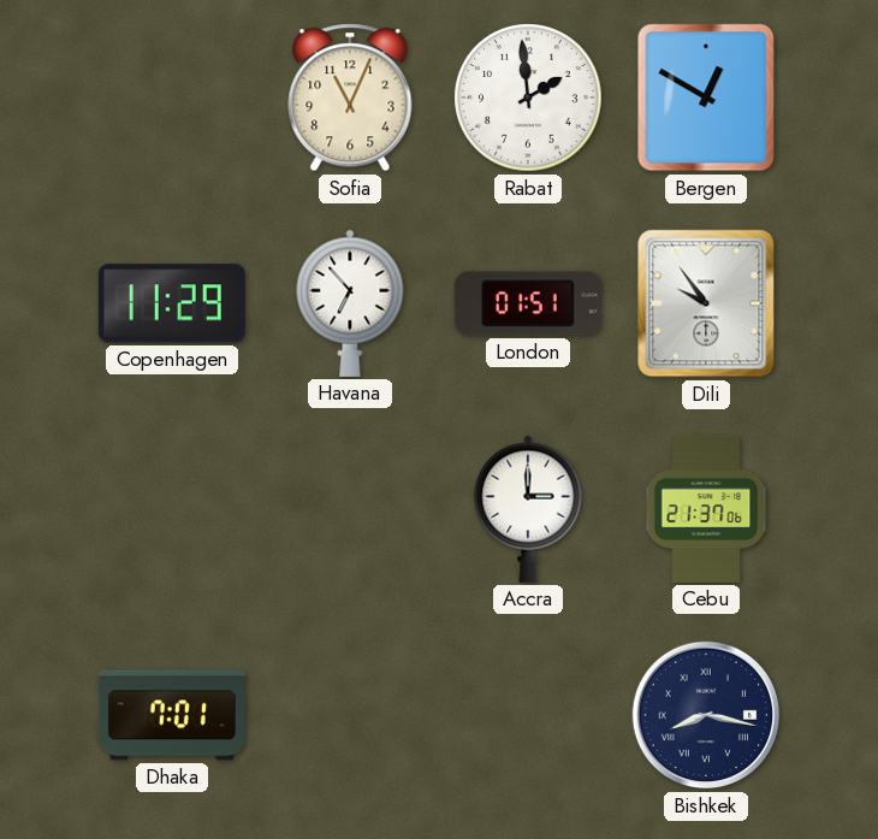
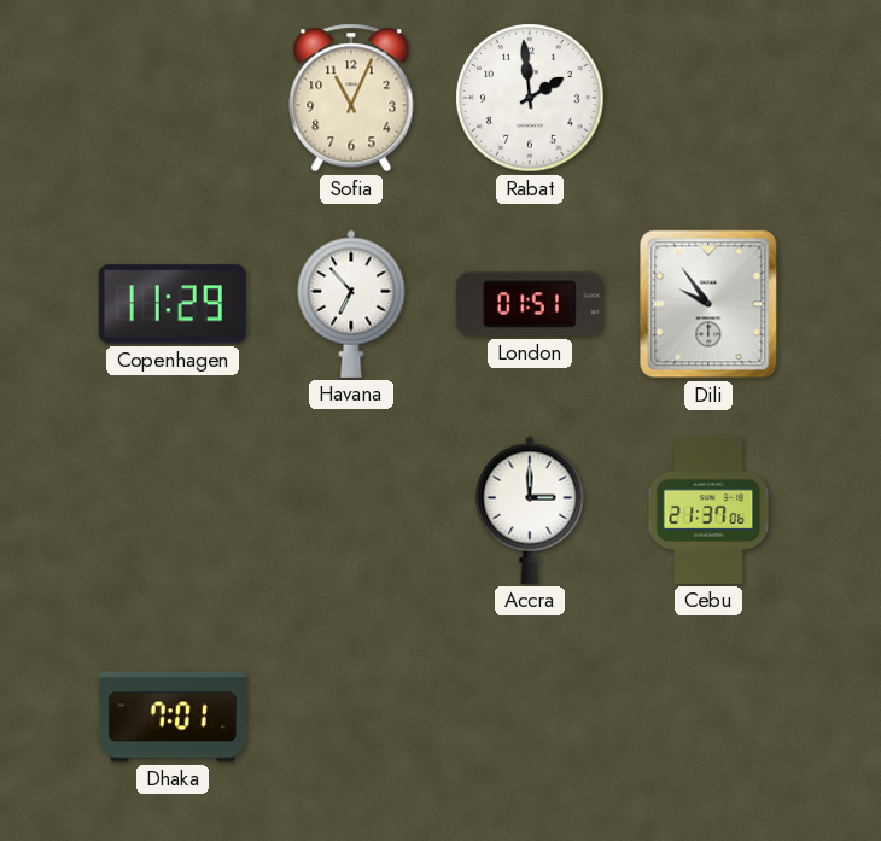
Bergen: 12:50 -> none (706, 98)
Bishkek: 8:17 -> none (706, 715)
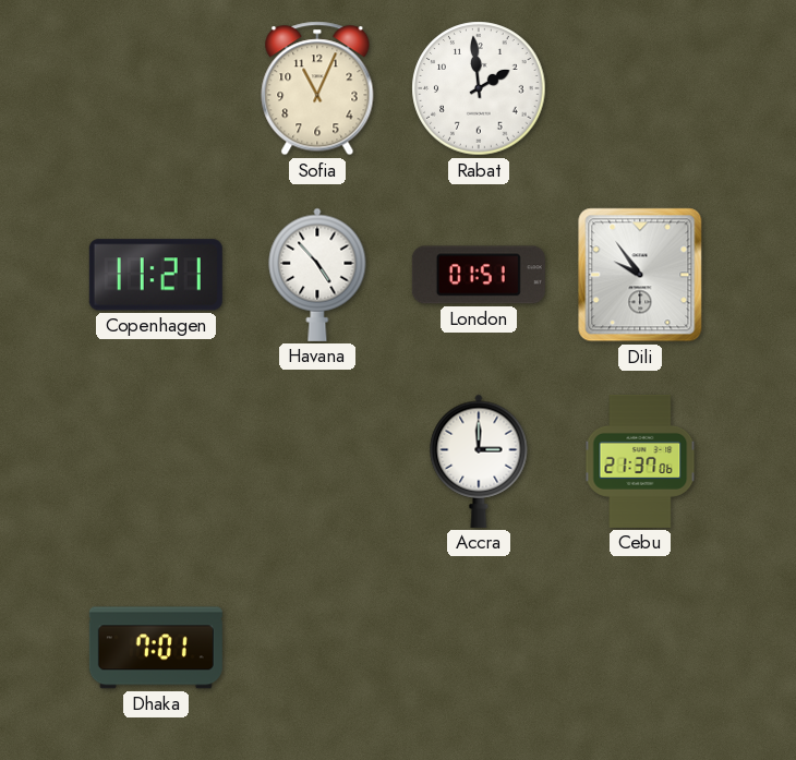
Copenhagen: 11:29 -> 11:21 (156, 275)
Havana: 6:53 -> 4:53 (317, 275)
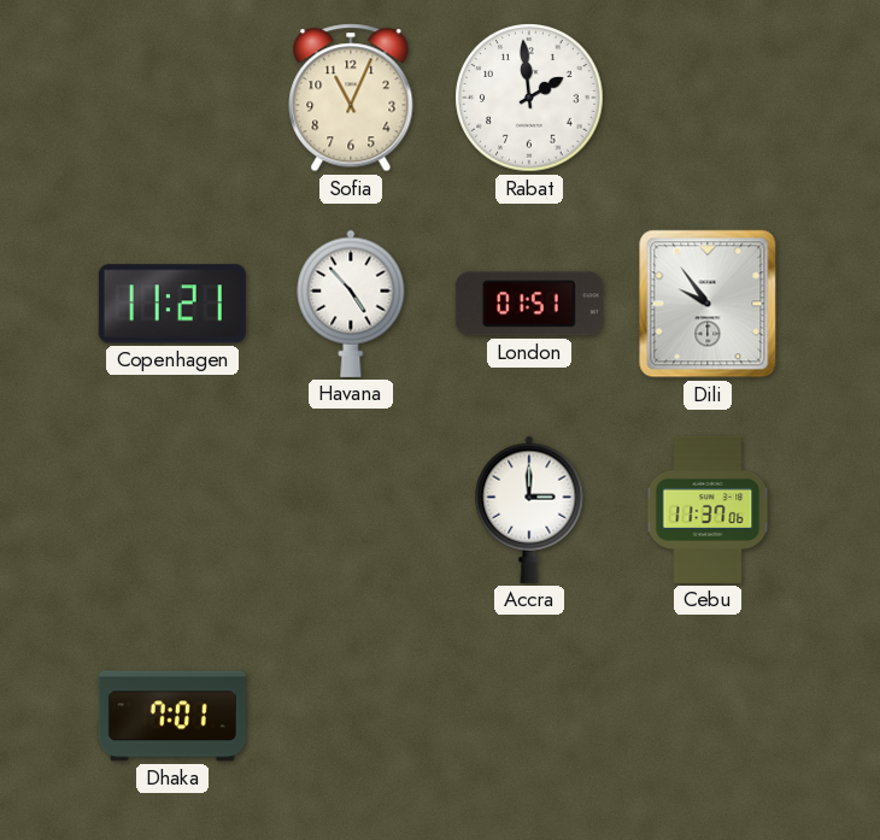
Cebu: 21:37 -> 11:37 (708, 510)
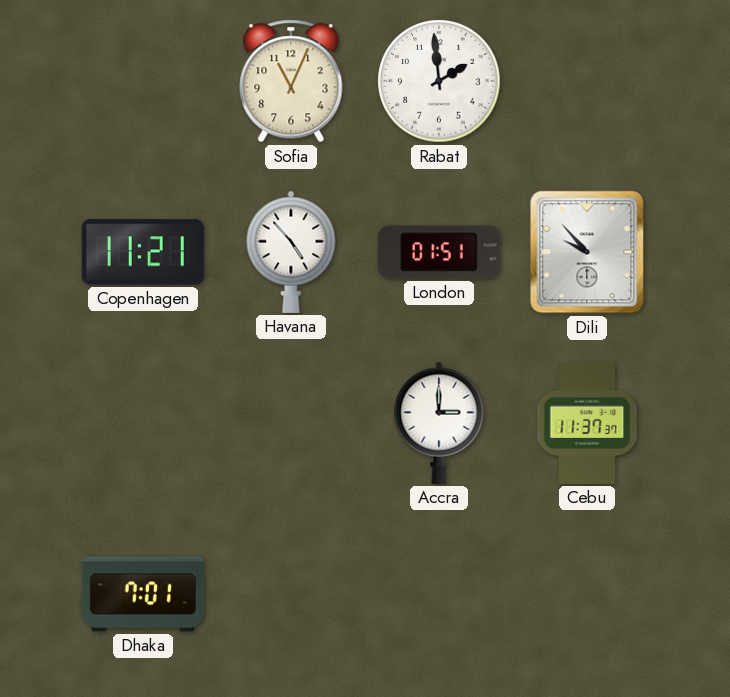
Dili: 9:54 -> 9:53 (587, 252)
Cebu: 11:37:06 -> 11:37:37 (587, 423)
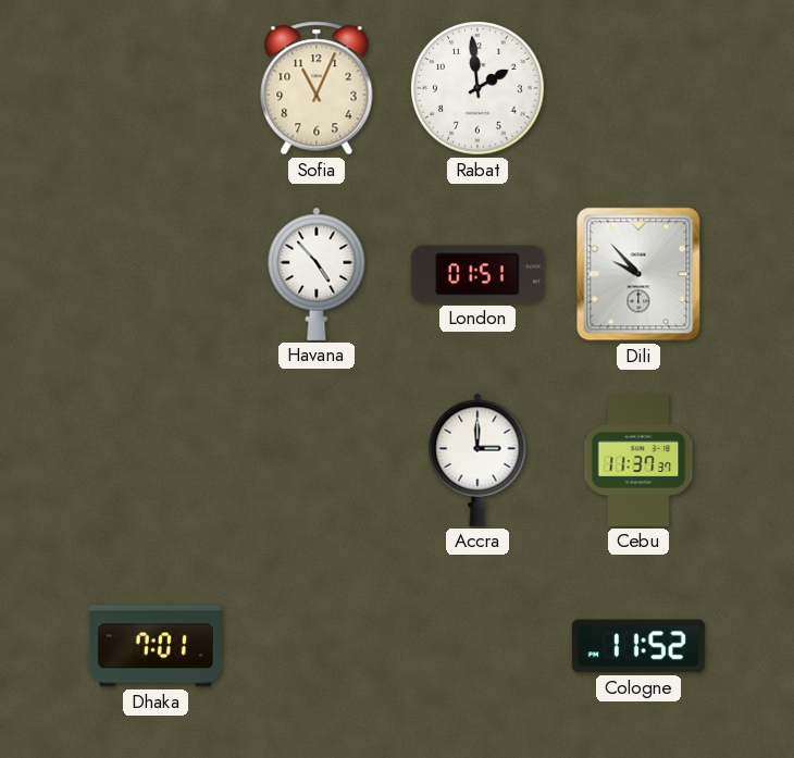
Copenhagen: 11:21 -> none (143, 252)
Cologne: none -> 11:52 (638, 646)
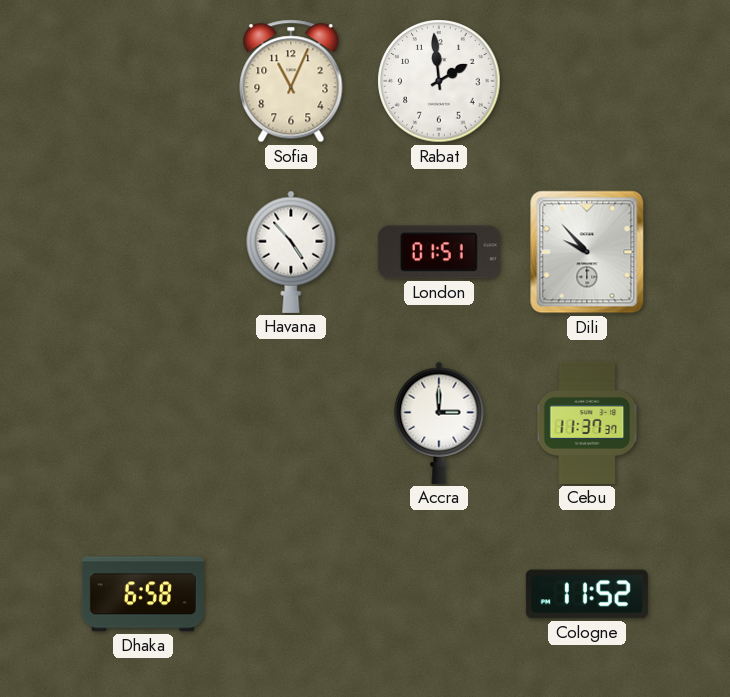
Dhaka: 7:01 -> 6:58 (143, 594)
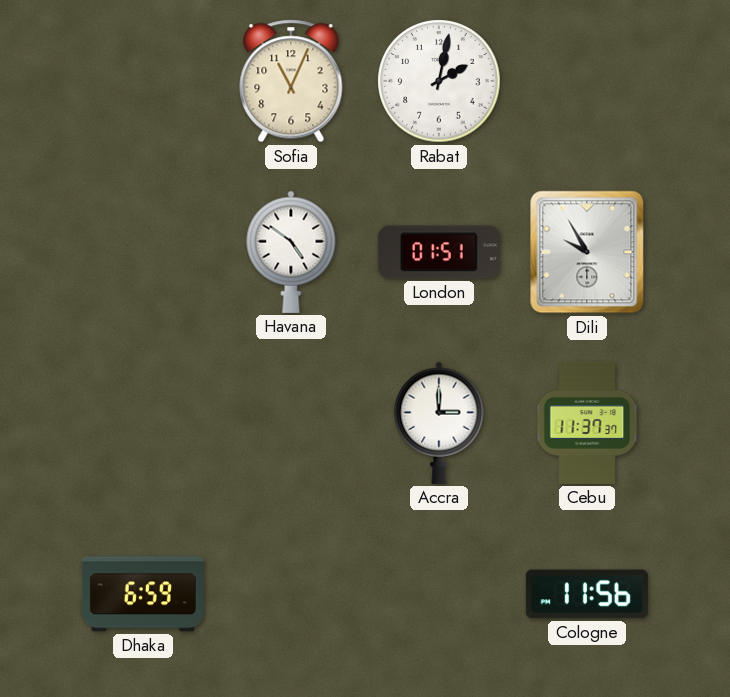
Rabat: 1:59 -> 2:02 (439, 81)
Havana: 4:53 -> 4:51 (291, 252)
Dili: 9:53 -> 9:55 (587, 252)
Dhaka: 6:58 -> 6:59 (143, 594)
Cologne: 11:52 -> 11:56 (587, 594)
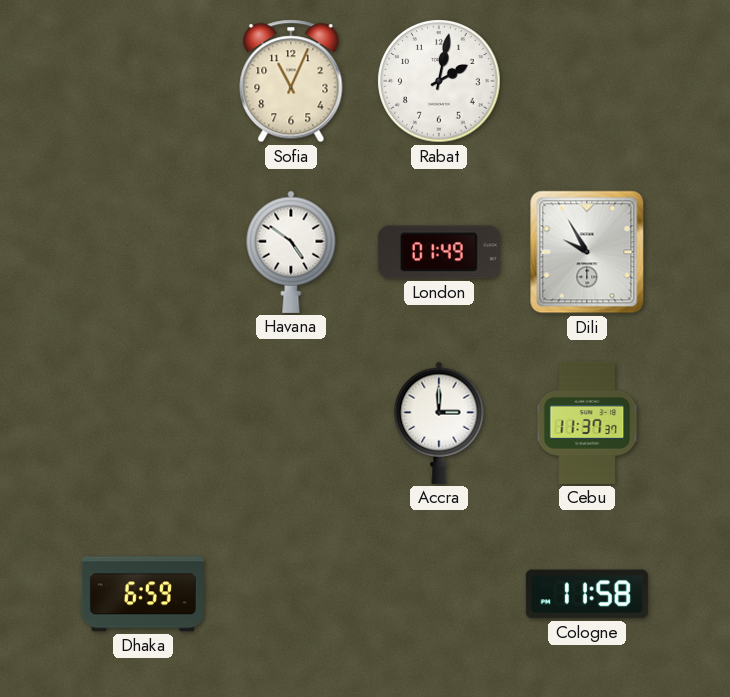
London: 01:51 -> 01:49 (439, 252)
Cologne: 11:56 -> 11:58 (587, 594)
